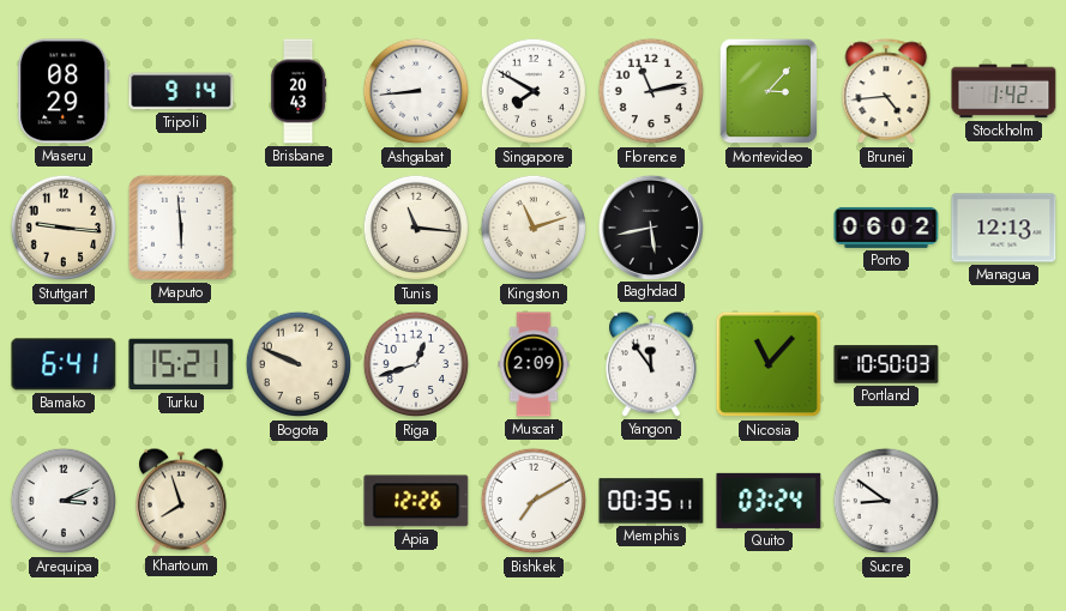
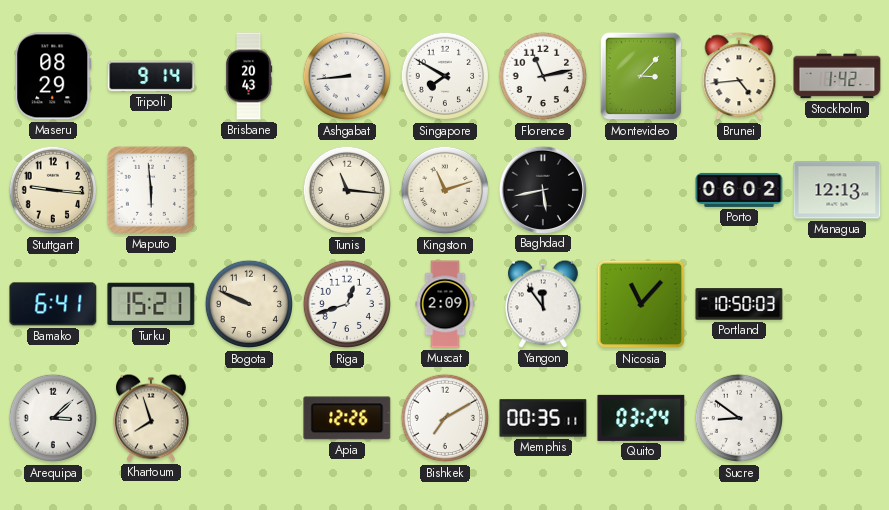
Arequipa: 3:11 -> 3:08 (53, 418)
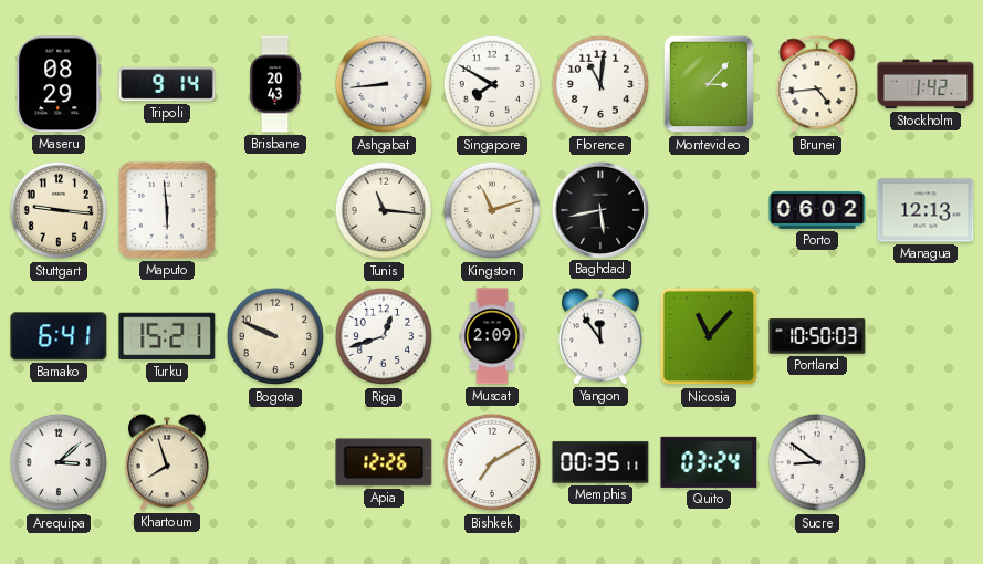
Florence: 11:13 -> 11:01 (600, 84)
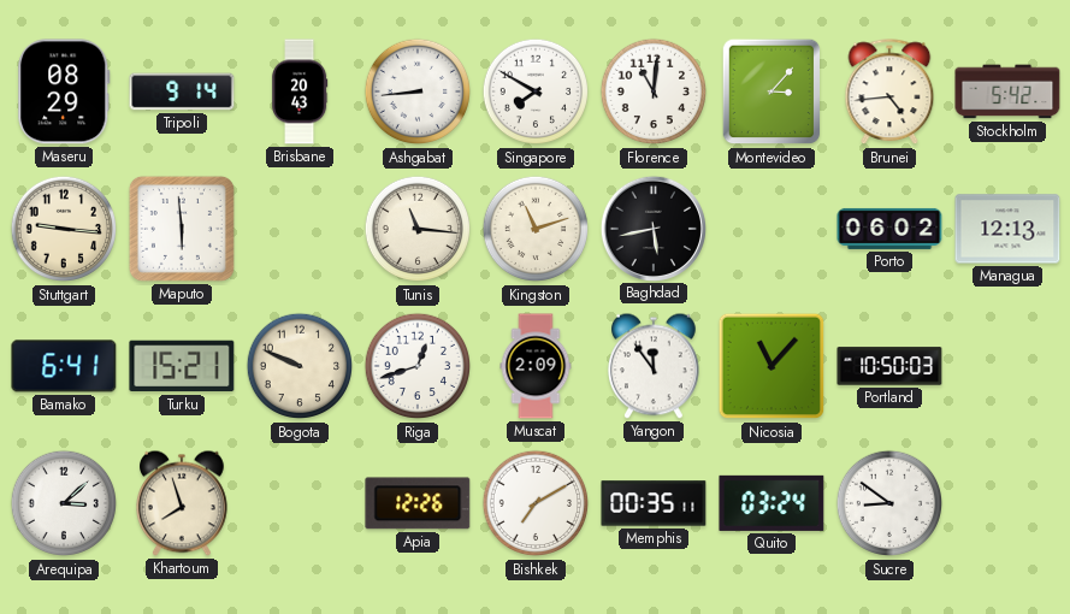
Stockholm: 1:42 -> 5:42 (1007, 91)
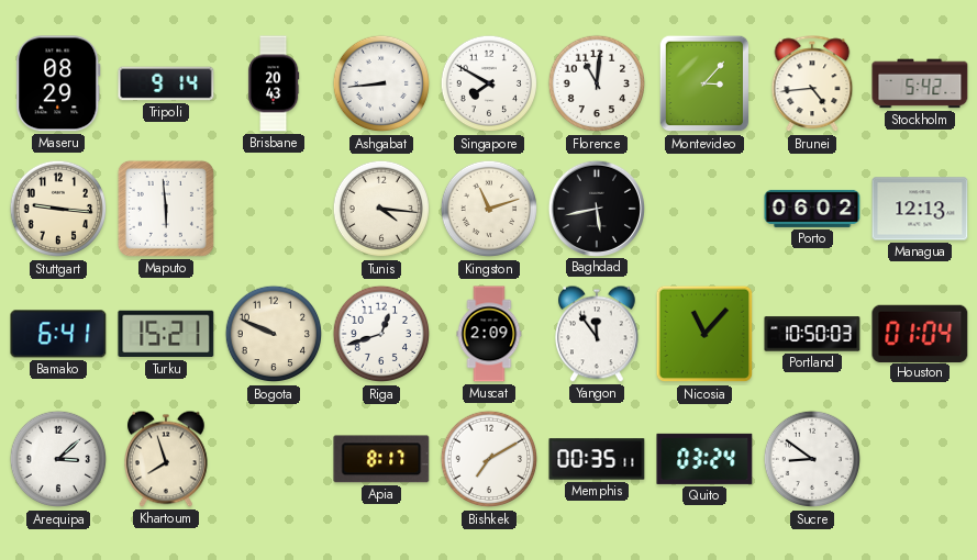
Tunis: 11:16 -> 4:16 (381, 209)
Houston: none -> 01:04 (920, 333)
Apia: 12:26 -> 8:17 (381, 459)
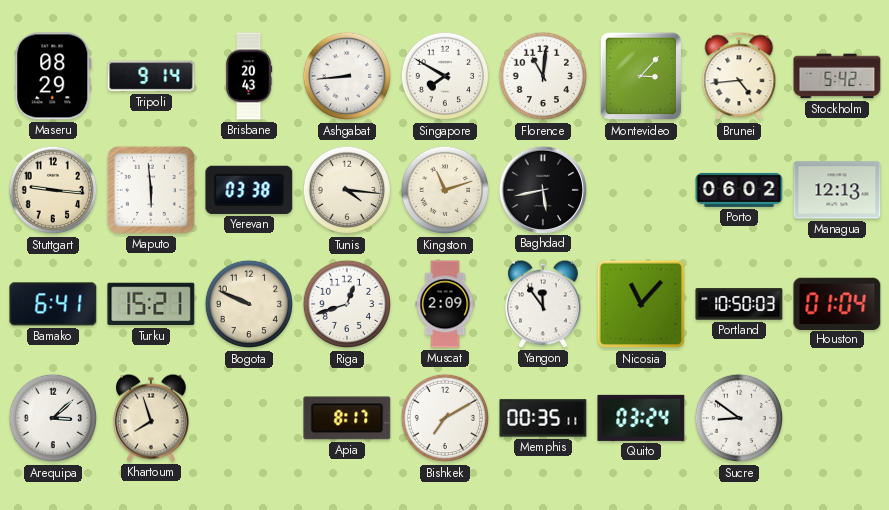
Yerevan: none -> 03:38 (249, 190)
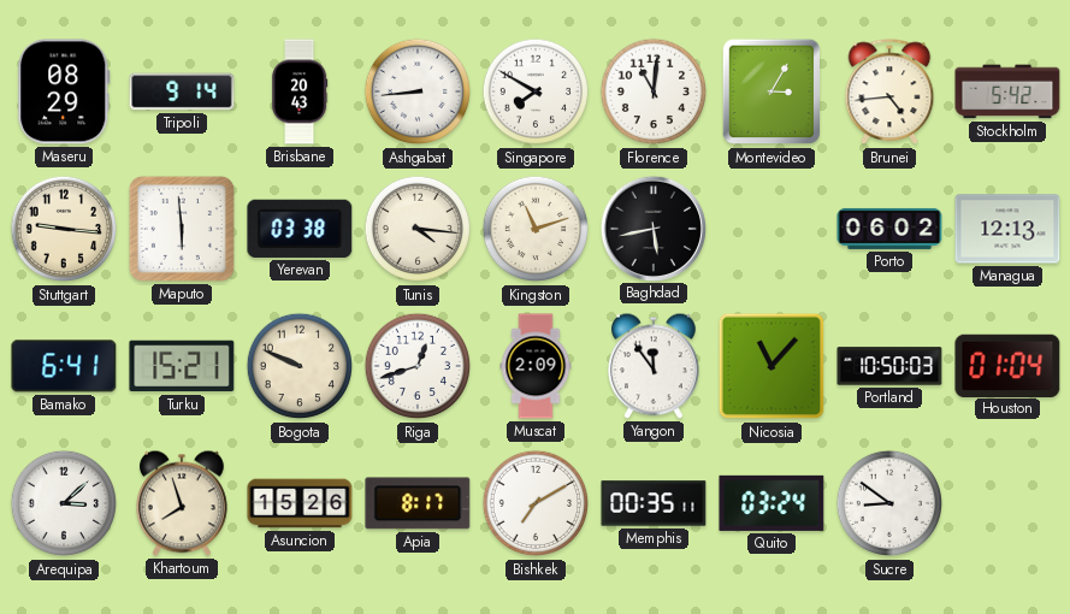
Montevideo: 3:07 -> 3:05 (772, 91)
Asuncion: none -> 15:26 (300, 503)
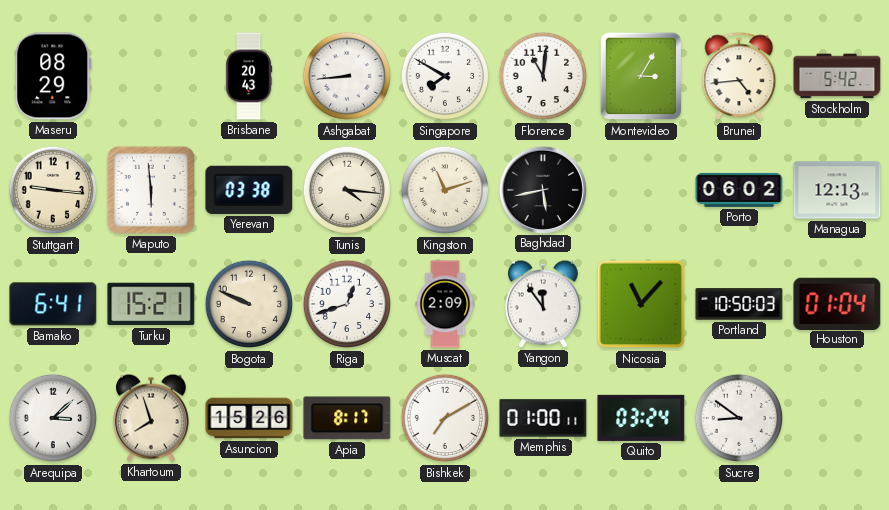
Tripoli: 9:14 -> none (182, 91)
Memphis: 00:35 -> 01:00 (543, 418)
